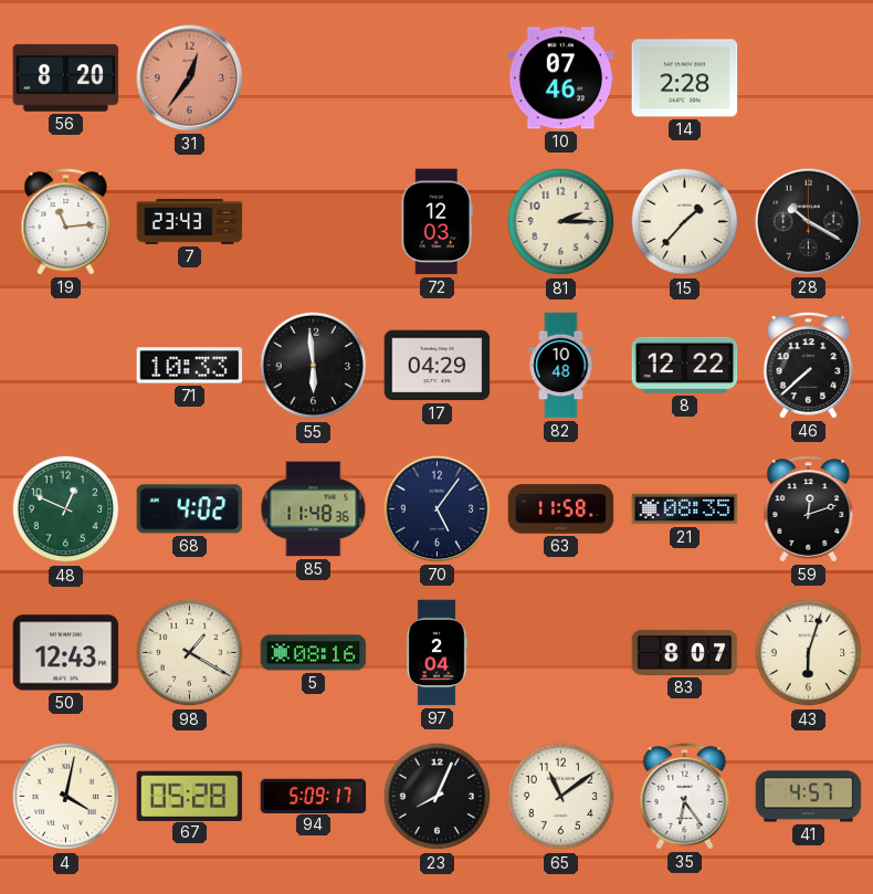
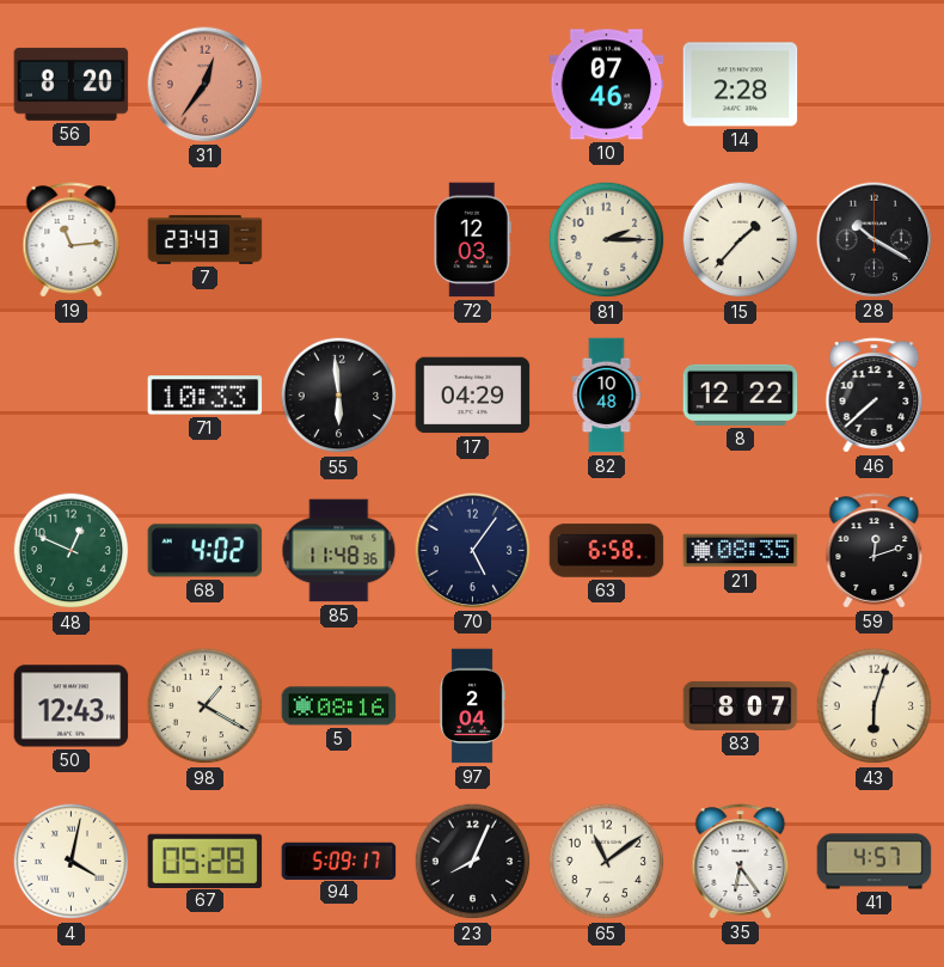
63: 11:58 -> 6:58 (607, 551)
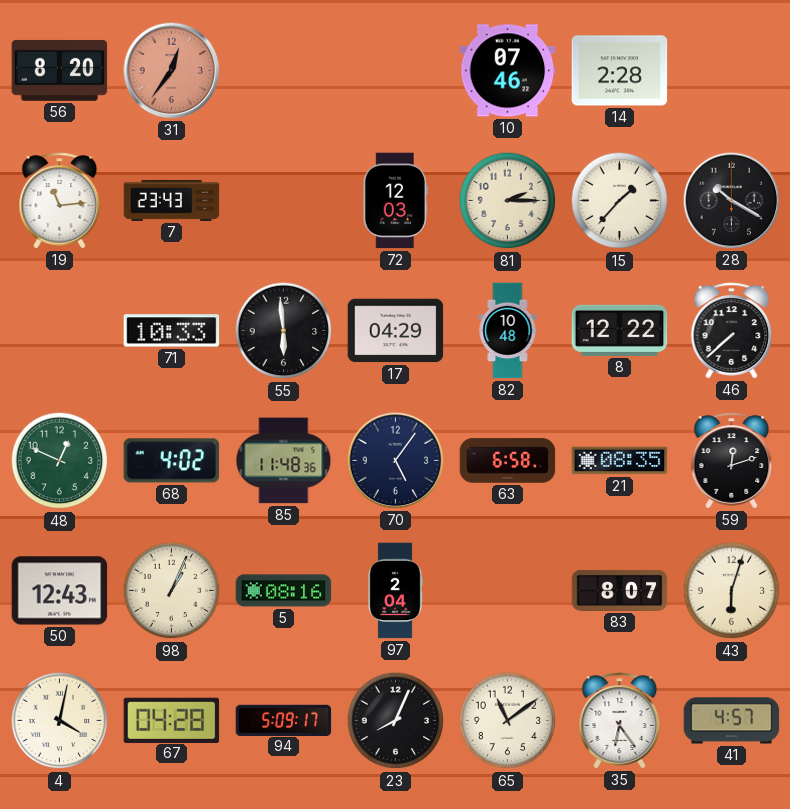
98: 1:20 -> 1:04 (172, 591)
67: 05:28 -> 04:28 (172, 720)
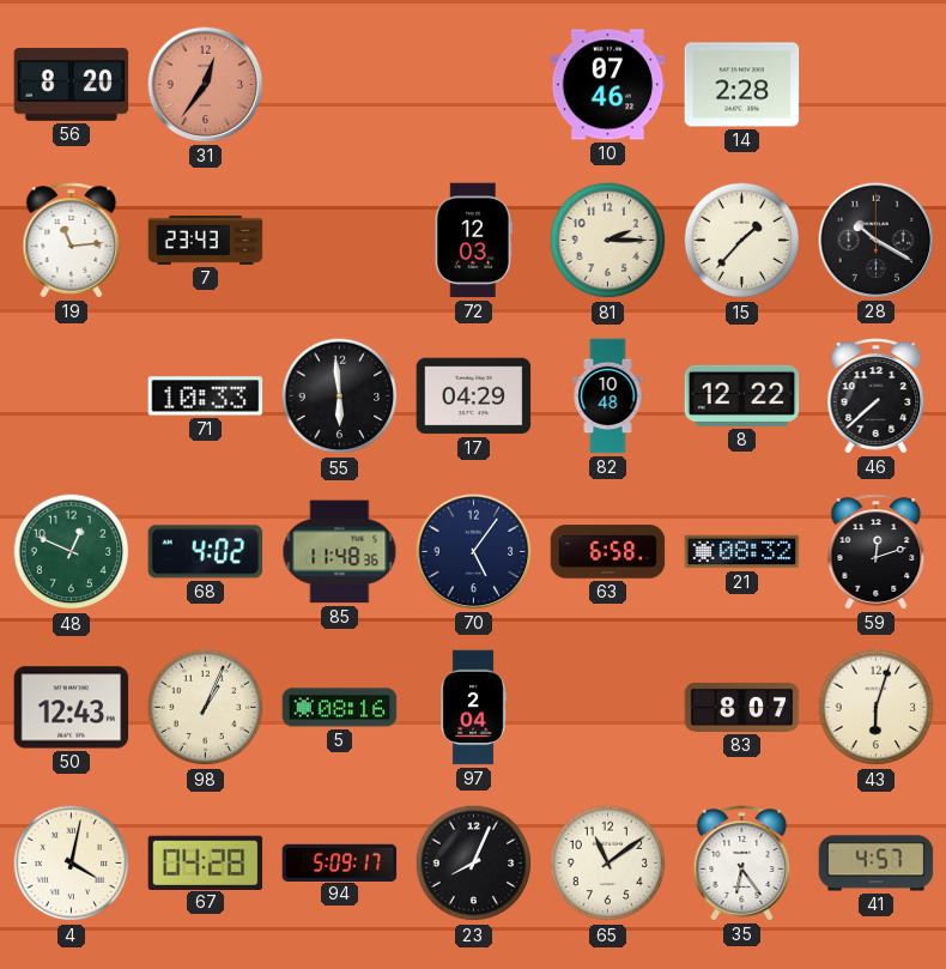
21: 08:35 -> 08:32 (742, 552)
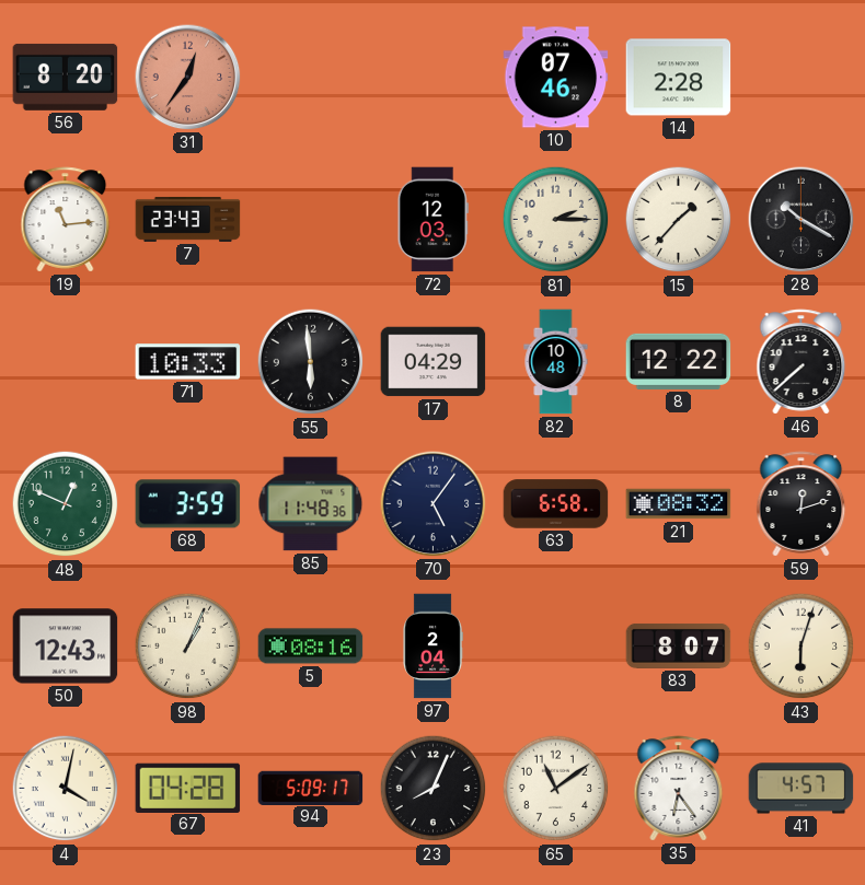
68: 4:02 -> 3:59 (188, 504)
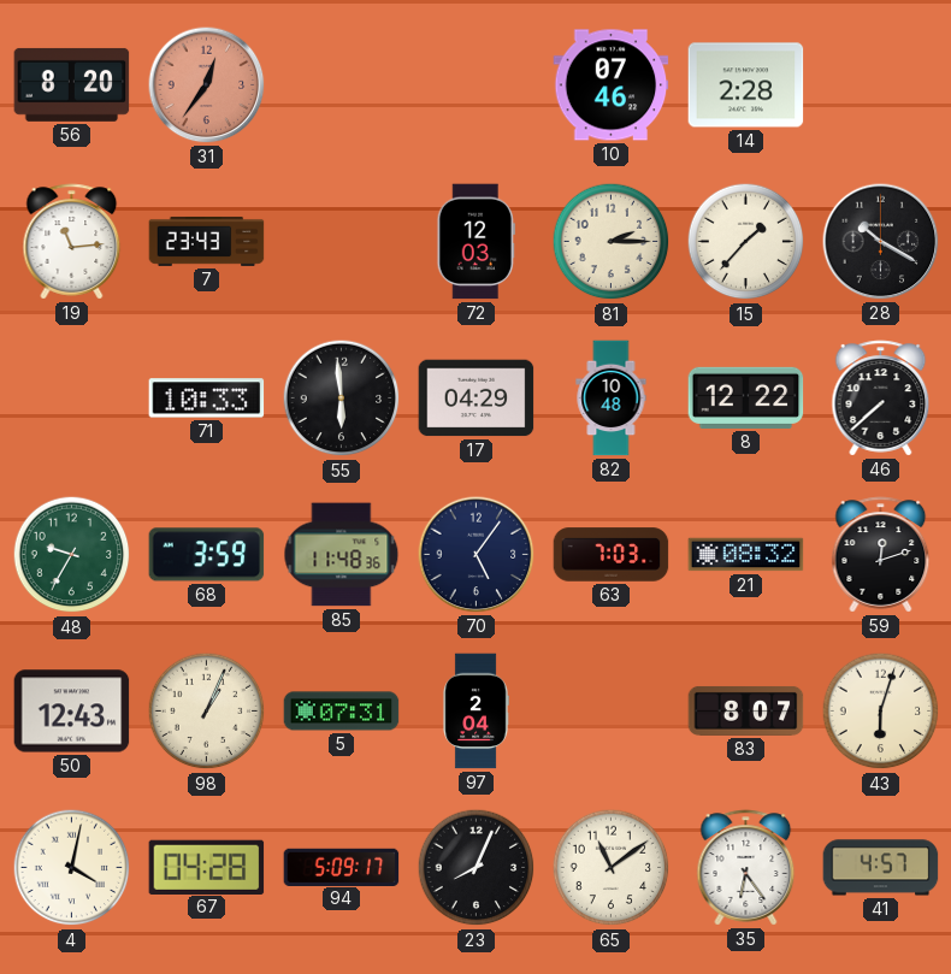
48: 12:49 -> 9:35 (72, 555)
63: 6:58 -> 7:03 (612, 555)
5: 08:16 -> 07:31 (342, 712)
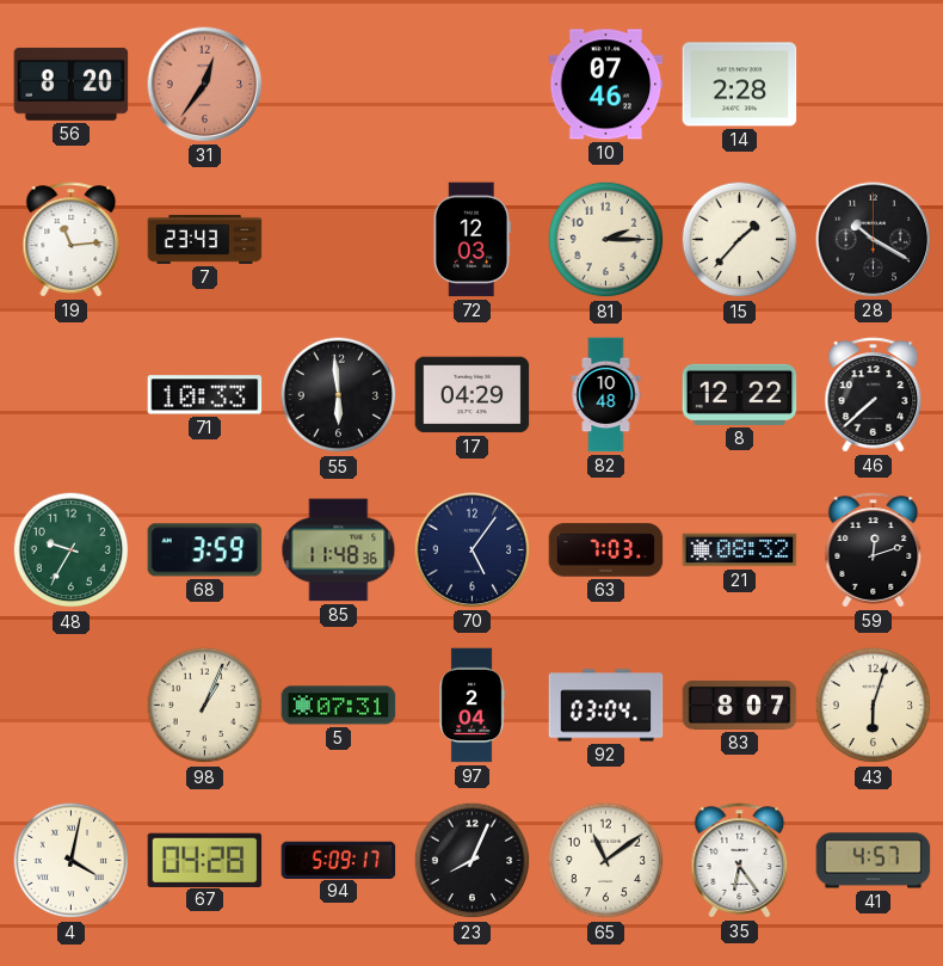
50: 12:43 -> none (72, 712)
92: none -> 03:04 (606, 706)
